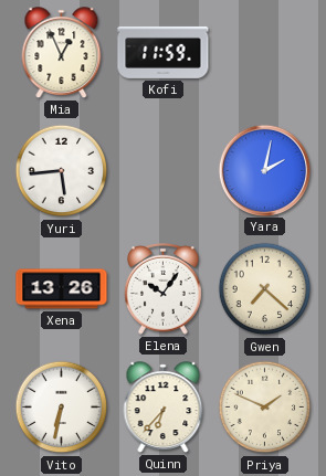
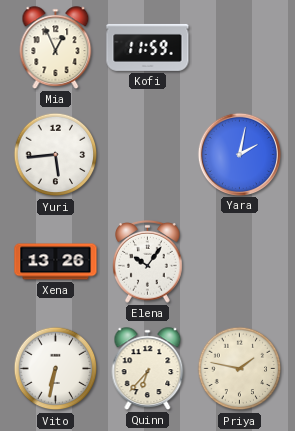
Gwen: 7:22 -> none (265, 289)
Priya: 1:49 -> 1:47 (240, 369)
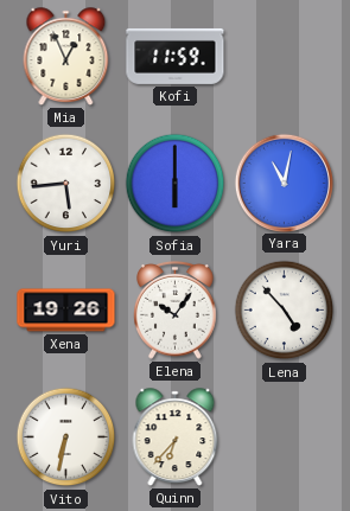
Sofia: none -> 6:00 (176, 184)
Yara: 2:02 -> 11:02 (284, 183)
Xena: 13:26 -> 19:26 (66, 311)
Lena: none -> 4:53 (285, 311)
Priya: 1:47 -> none (240, 369)
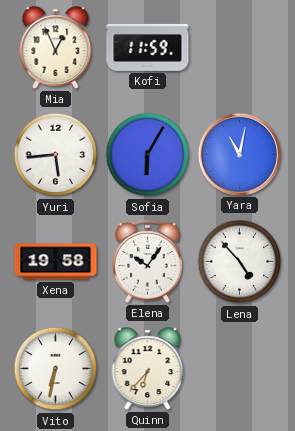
Sofia: 6:00 -> 6:05 (148, 155)
Xena: 19:26 -> 19:58 (56, 262)
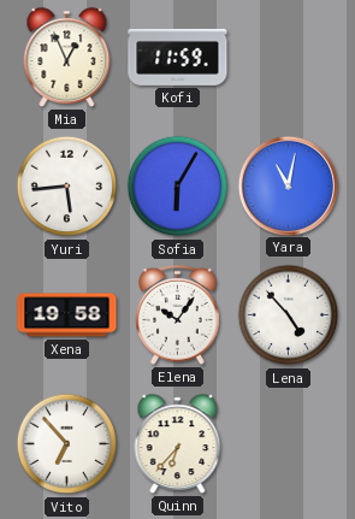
Vito: 6:32 -> 6:53 (67, 444)
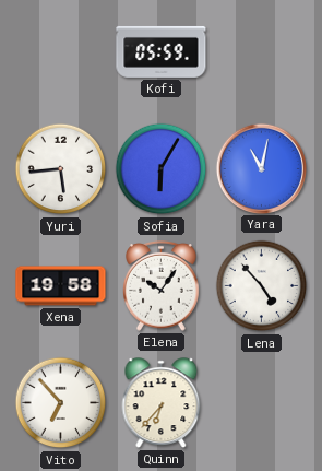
Mia: 12:56 -> none (67, 58)
Kofi: 11:59 -> 05:59 (162, 51)
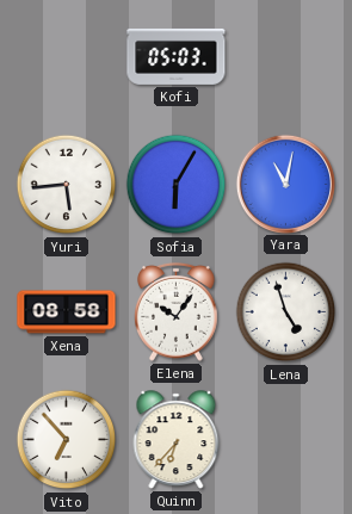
Kofi: 05:59 -> 05:03 (177, 56)
Xena: 19:58 -> 08:58 (67, 312)
Lena: 4:53 -> 4:57 (286, 312)
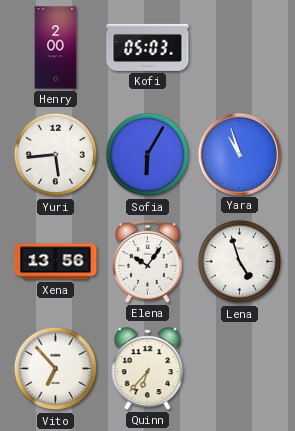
Henry: none -> 2:00 (56, 48)
Yara: 11:02 -> 10:57 (239, 154)
Xena: 08:58 -> 13:56 (56, 262)
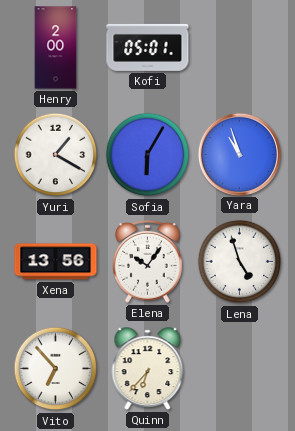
Kofi: 05:03 -> 05:01 (148, 47)
Yuri: 5:44 -> 1:20 (56, 155)
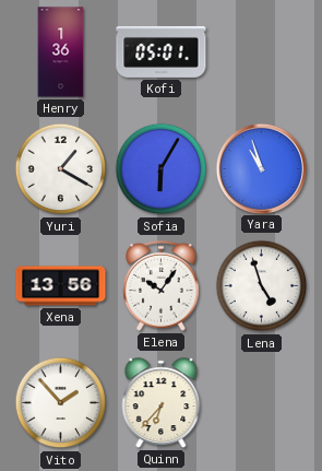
Henry: 2:00 -> 1:36 (61, 52)
Vito: 6:53 -> 1:53 (61, 403)
